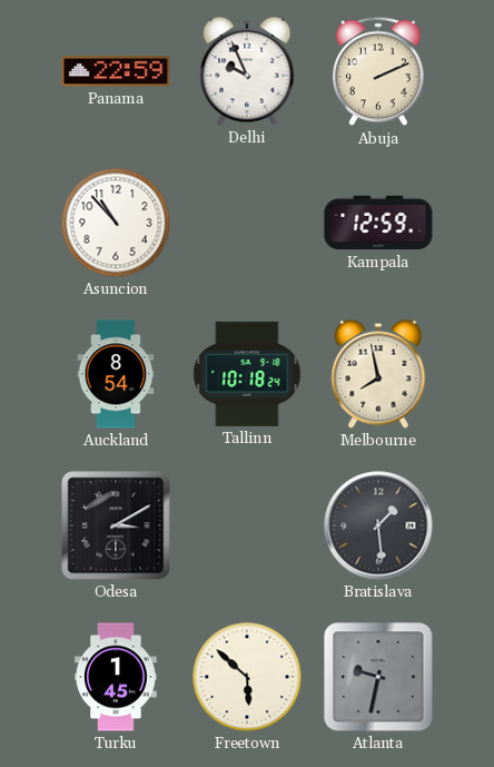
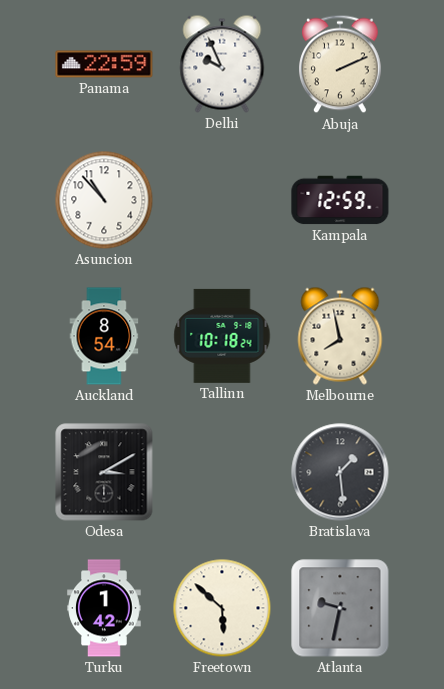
Turku: 1:45 -> 1:42 (104, 608)
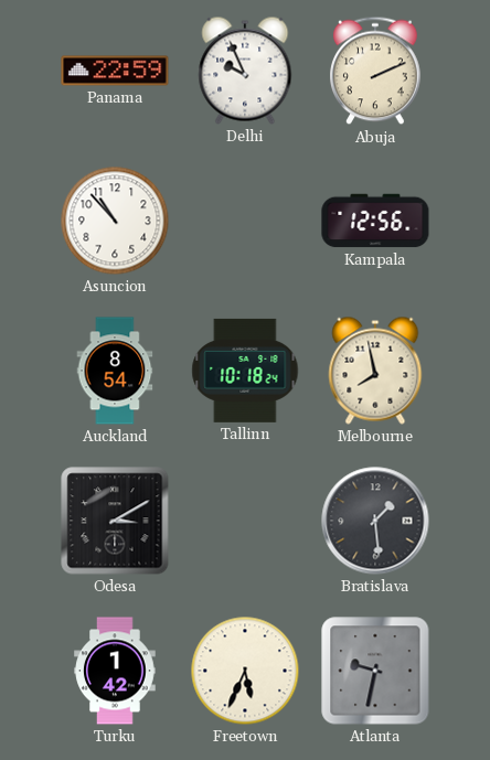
Kampala: 12:59 -> 12:56 (375, 221)
Freetown: 5:52 -> 5:34 (245, 671)
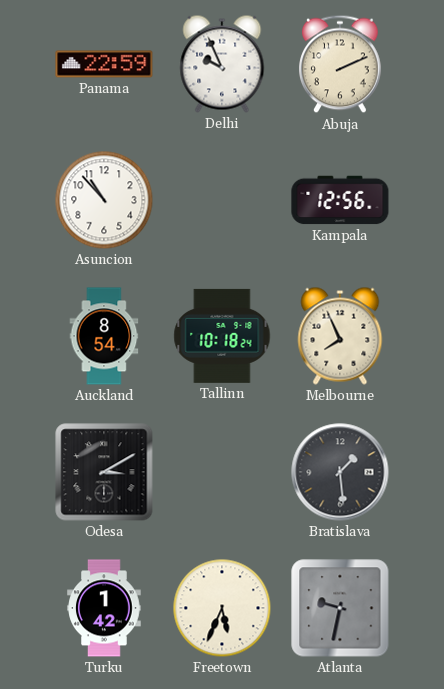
Melbourne: 7:58 -> 7:56 (340, 336)
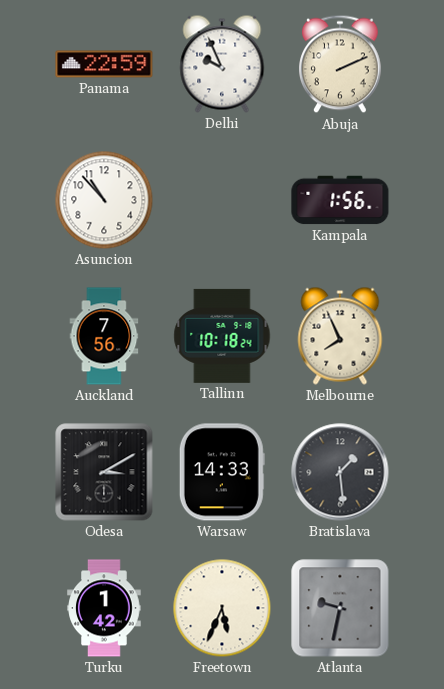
Kampala: 12:56 -> 1:56 (340, 200)
Auckland: 8:54 -> 7:56 (104, 336)
Warsaw: none -> 14:33 (222, 472)
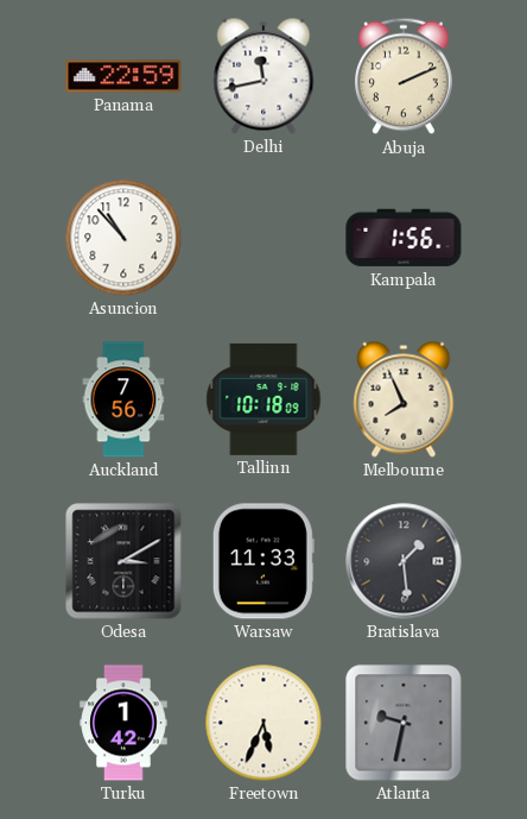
Delhi: 9:56 -> 11:43 (263, 76)
Tallinn: 10:18:24 -> 10:18:09 (263, 399)
Warsaw: 14:33 -> 11:33 (263, 561)
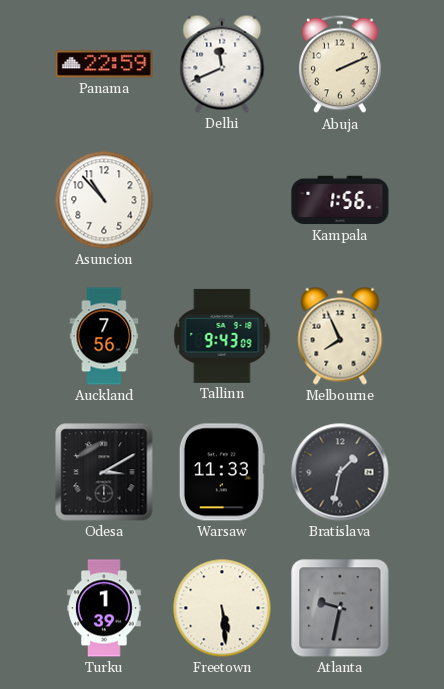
Delhi: 11:43 -> 11:41 (222, 64)
Tallinn: 10:18 -> 9:43 (222, 336)
Bratislava: 1:29 -> 1:32 (340, 472)
Turku: 1:42 -> 1:39 (104, 608)
Freetown: 5:34 -> 5:29 (222, 608)
